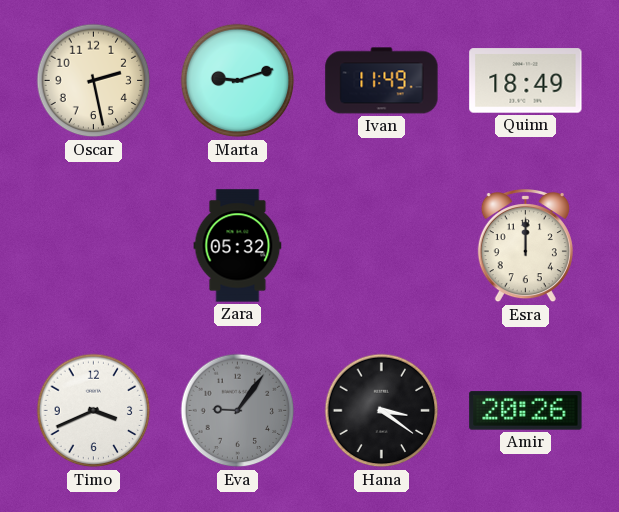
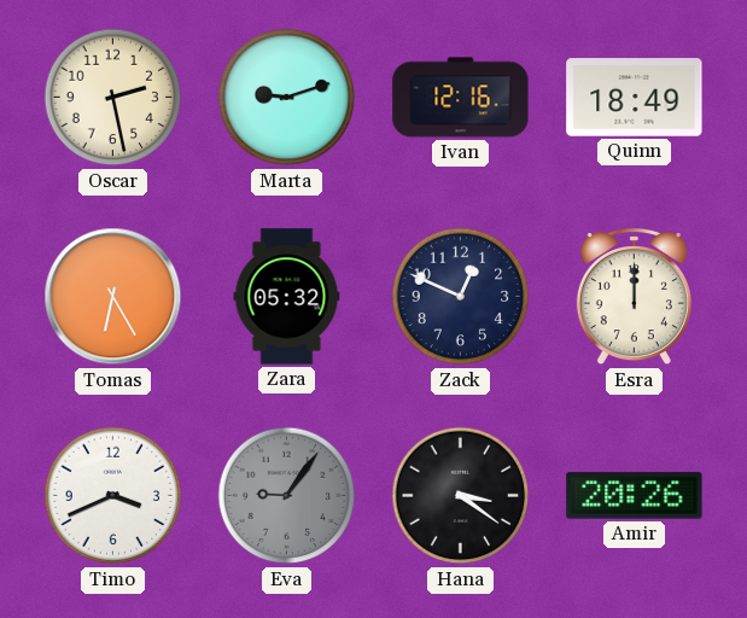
Ivan: 11:49 -> 12:16 (461, 98)
Tomas: none -> 6:25 (113, 297)
Zack: none -> 12:49 (461, 297)
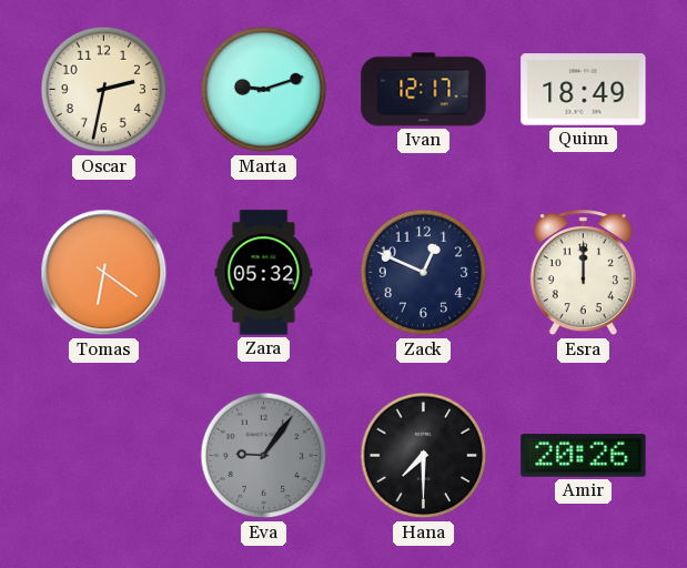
Oscar: 2:28 -> 2:32 (104, 90)
Ivan: 12:16 -> 12:17 (424, 90)
Tomas: 6:25 -> 6:21 (104, 273)
Timo: 3:41 -> none (113, 496)
Hana: 3:21 -> 7:30 (424, 456)
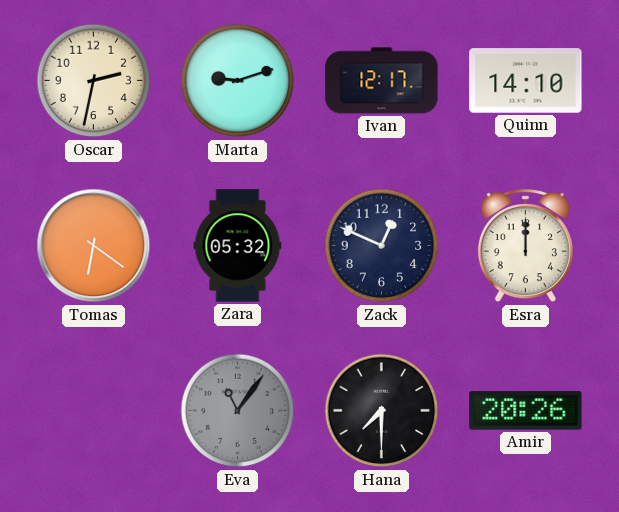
Quinn: 18:49 -> 14:10 (526, 81)
Eva: 9:06 -> 11:06 (238, 411)
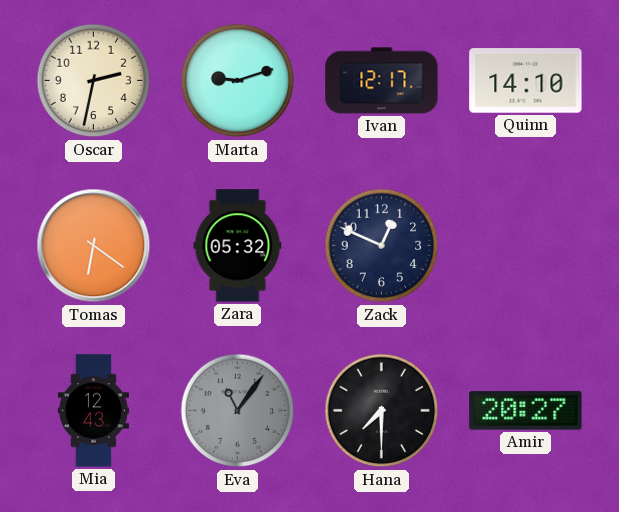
Esra: 12:00 -> none (525, 247)
Mia: none -> 12:43 (93, 411)
Amir: 20:26 -> 20:27 (526, 411)
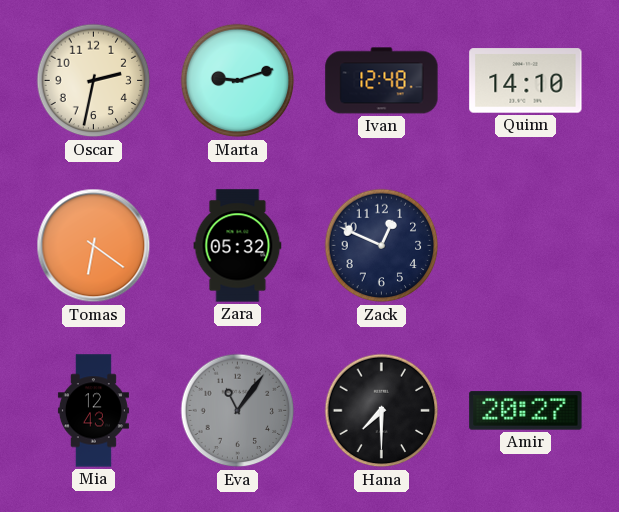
Ivan: 12:17 -> 12:48 (382, 81)
